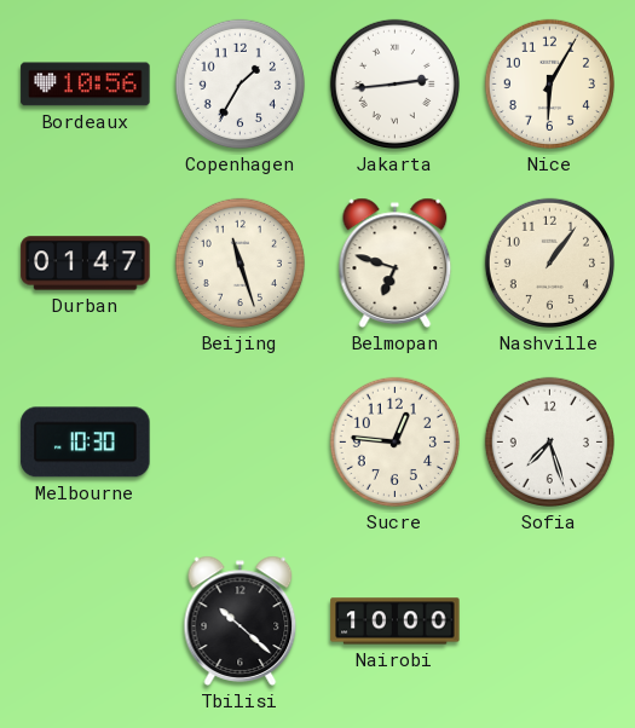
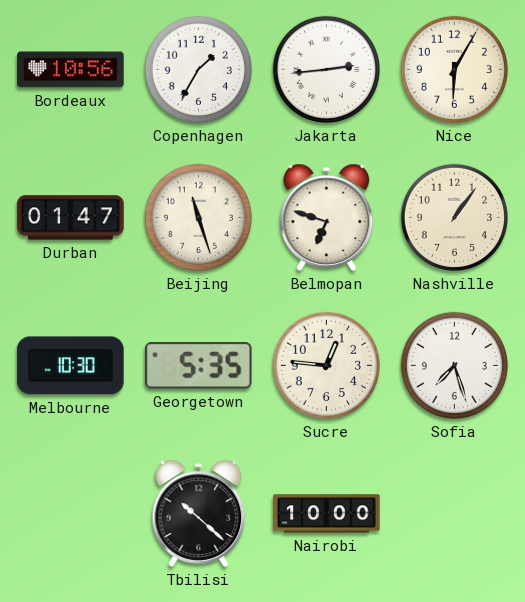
Georgetown: none -> 5:35 (199, 366)
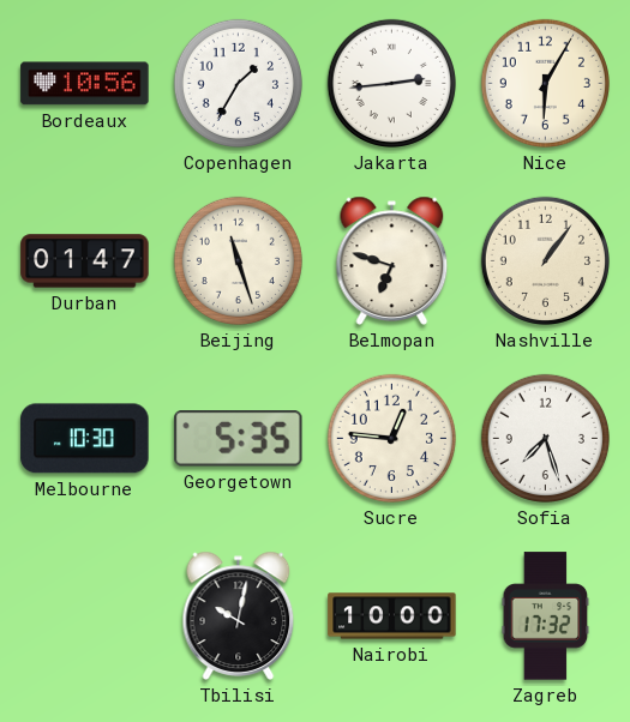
Tbilisi: 10:22 -> 10:02 (239, 615)
Zagreb: none -> 17:32 (546, 616)
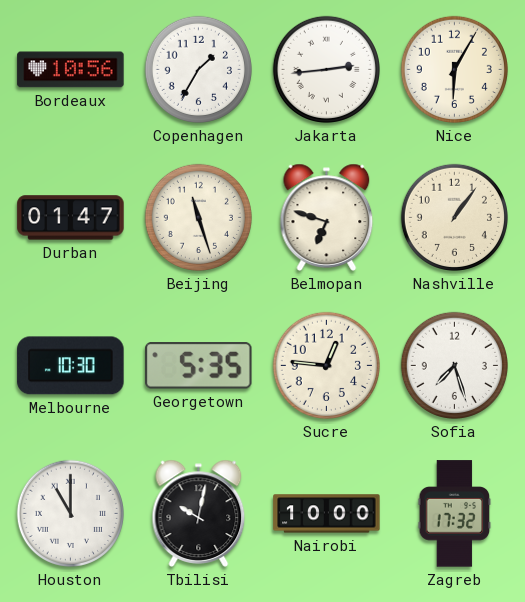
Houston: none -> 11:00 (70, 513)
